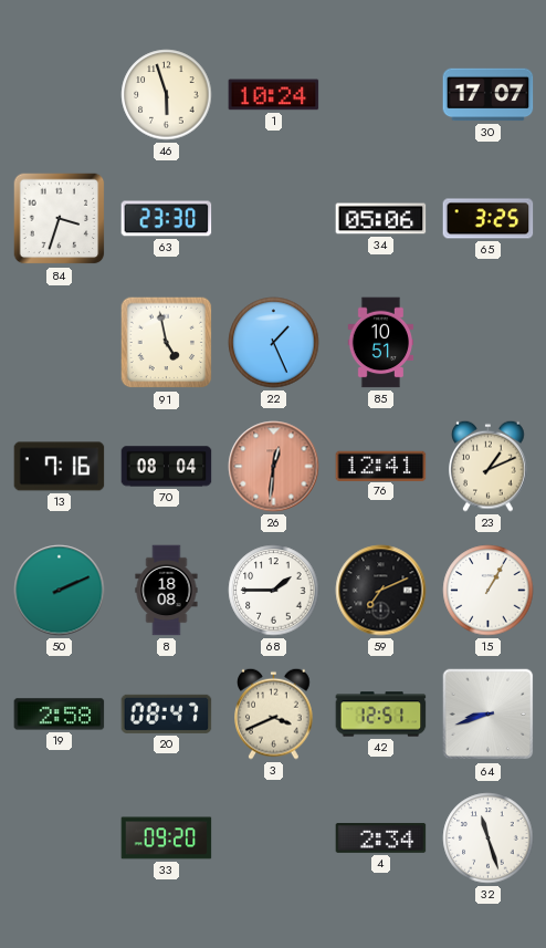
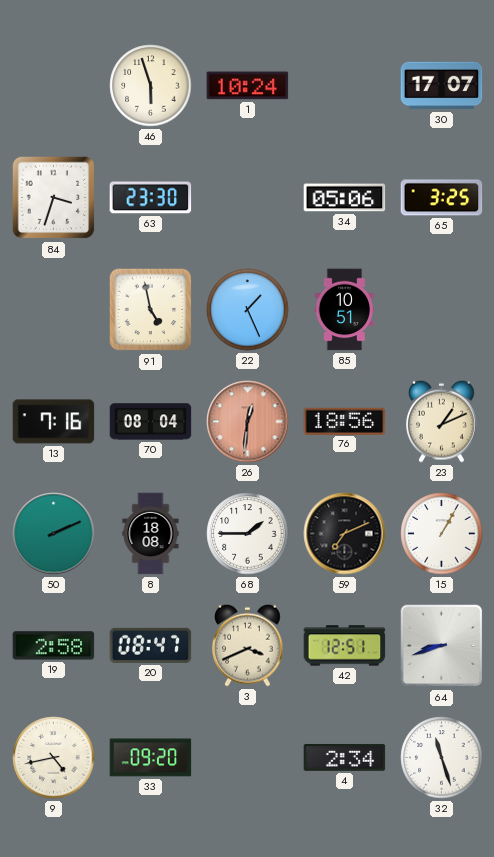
76: 12:41 -> 18:56 (345, 421)
9: none -> 4:43 (54, 758)
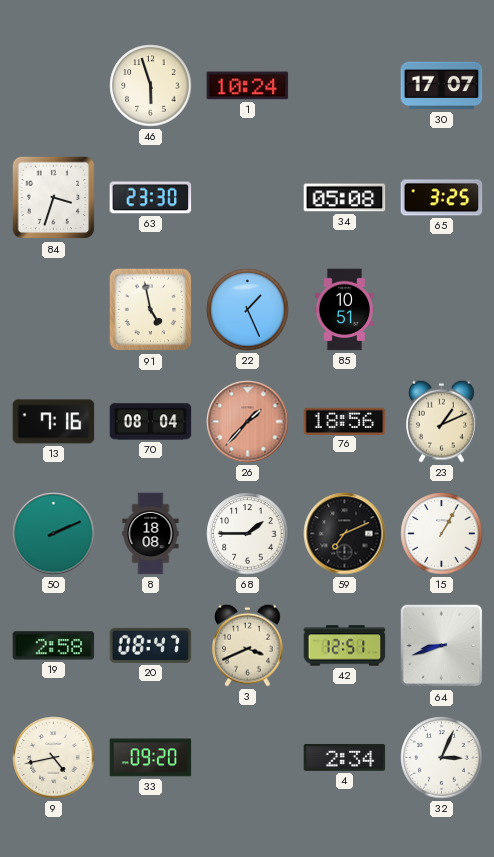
34: 05:06 -> 05:08 (345, 198)
26: 12:31 -> 1:37 (248, 422)
32: 11:27 -> 3:04 (442, 758)
